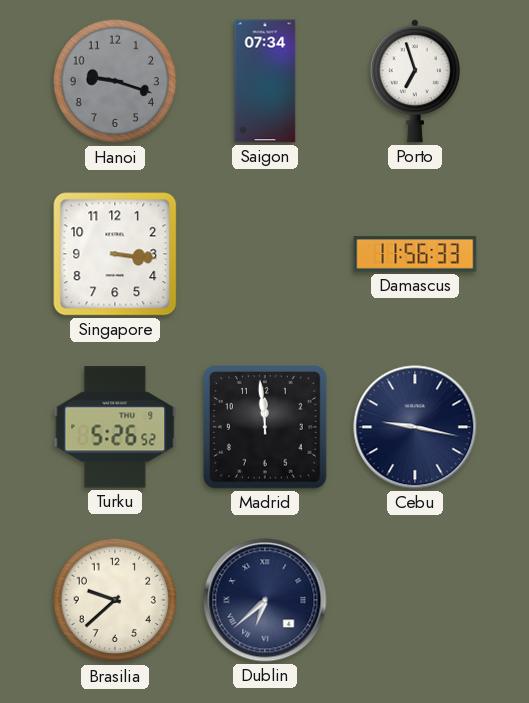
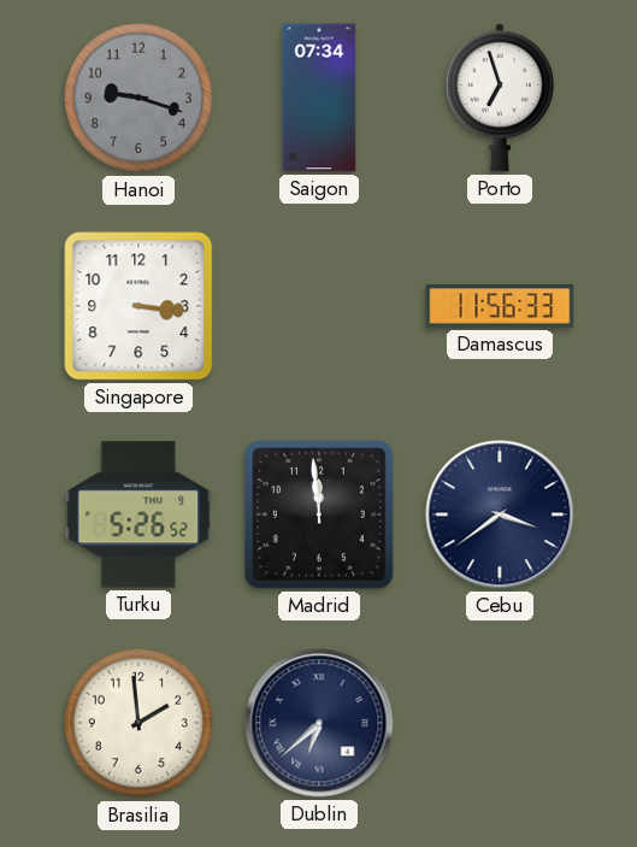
Cebu: 9:17 -> 3:39 (500, 514)
Brasilia: 9:38 -> 1:59 (138, 723)
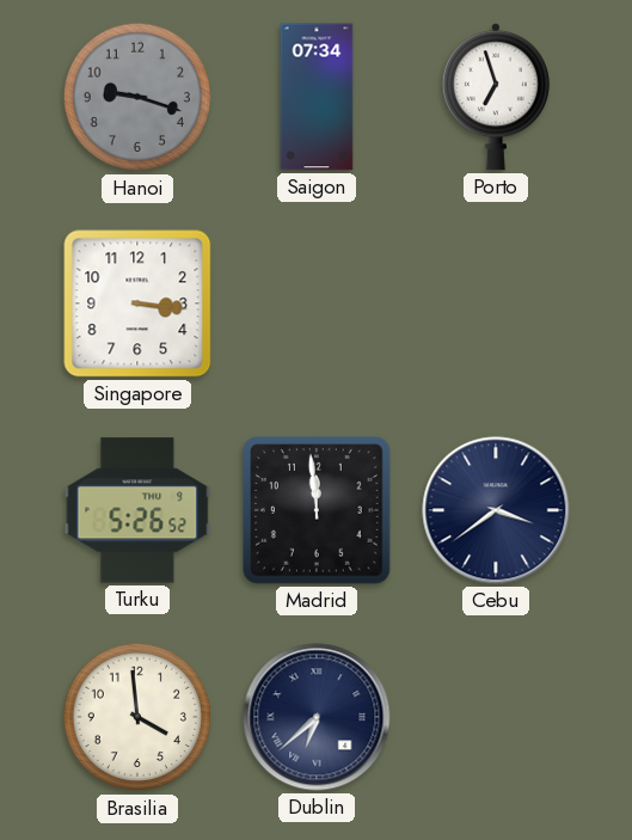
Damascus: 11:56 -> none (500, 306)
Brasilia: 1:59 -> 3:59 (137, 717)
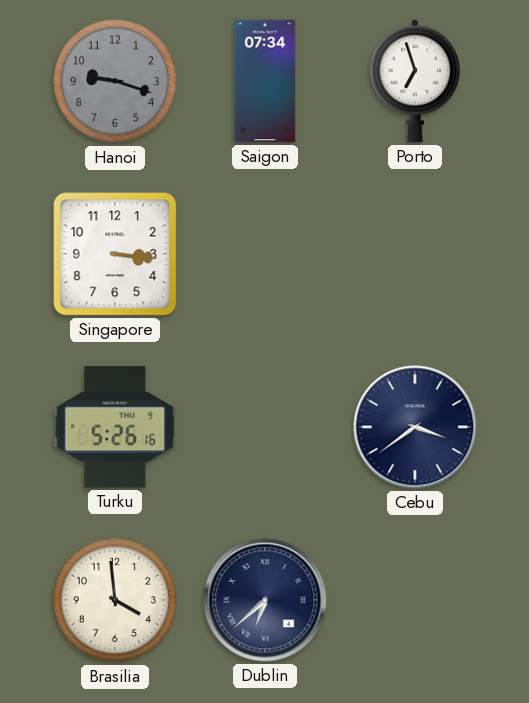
Turku: 5:26:52 -> 5:26:16 (115, 427)
Madrid: 11:59 -> none (318, 511)
